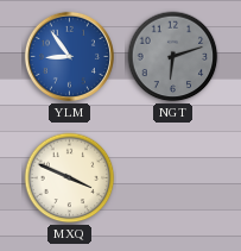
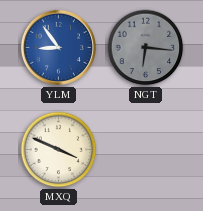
NGT: 6:12 -> 6:16 (146, 48)
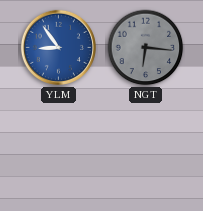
MXQ: 3:49 -> none (59, 150)
